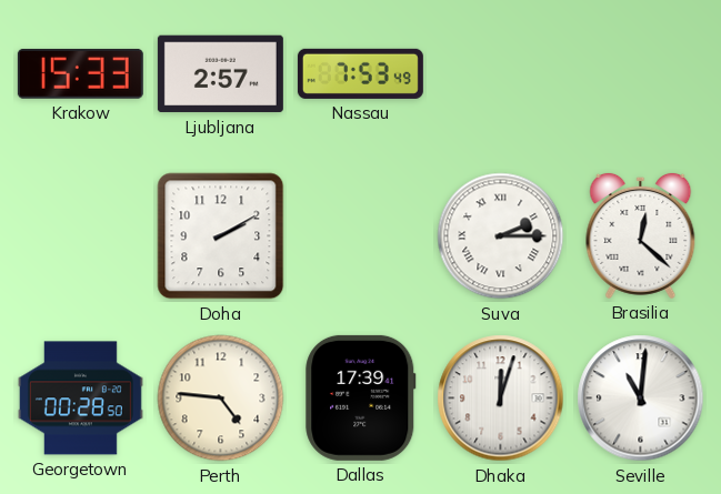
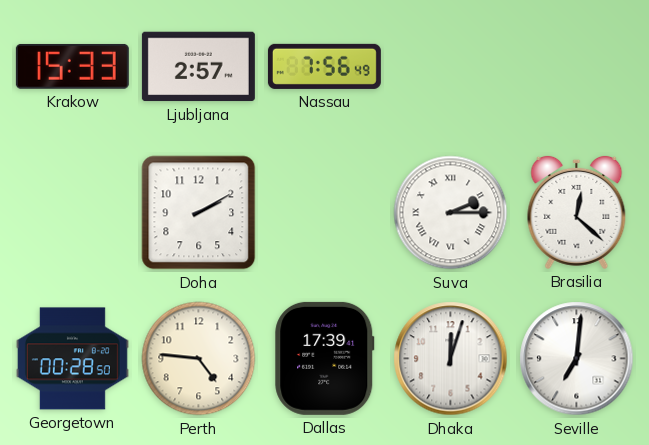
Nassau: 7:53 -> 7:56 (324, 66)
Seville: 11:01 -> 7:01 (577, 359)
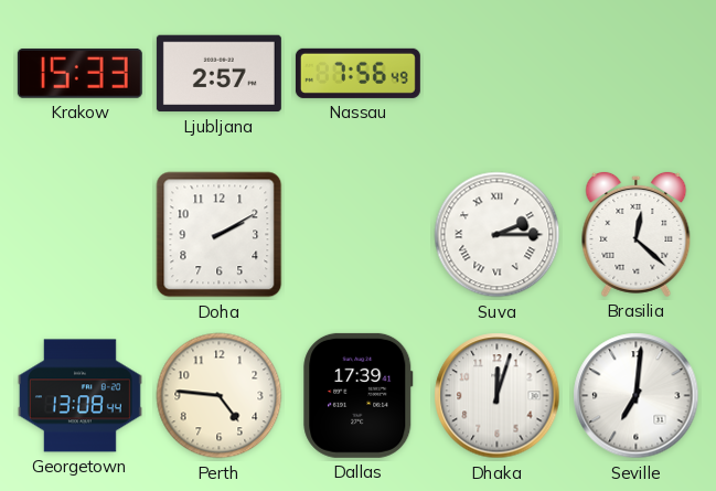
Georgetown: 00:28 -> 13:08 (79, 396)
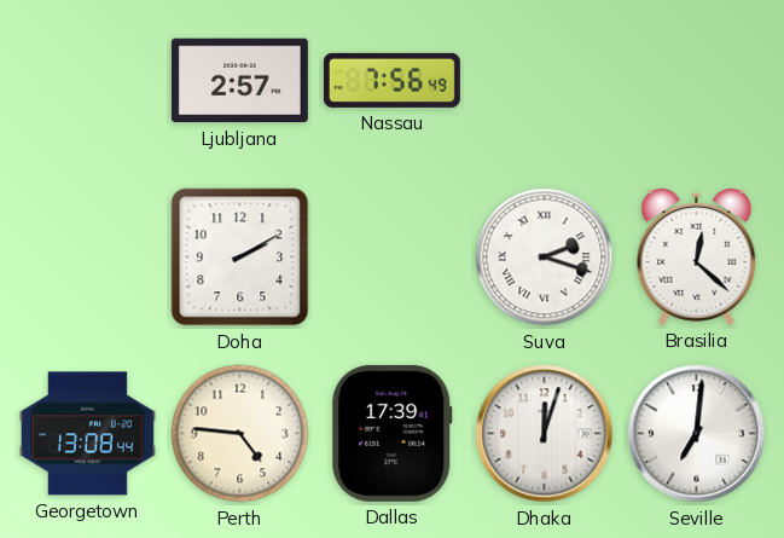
Krakow: 15:33 -> none (79, 73)
Suva: 2:15 -> 2:18 (545, 258)
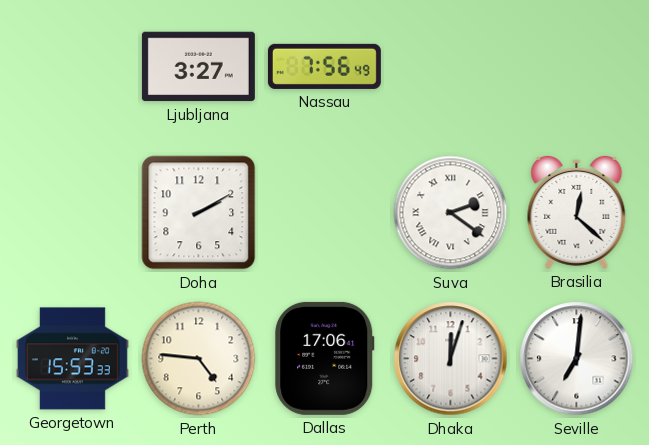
Ljubljana: 2:57 -> 3:27 (198, 67)
Suva: 2:18 -> 2:21 (451, 213)
Georgetown: 13:08 -> 15:53 (72, 359)
Dallas: 17:39 -> 17:06 (325, 358)
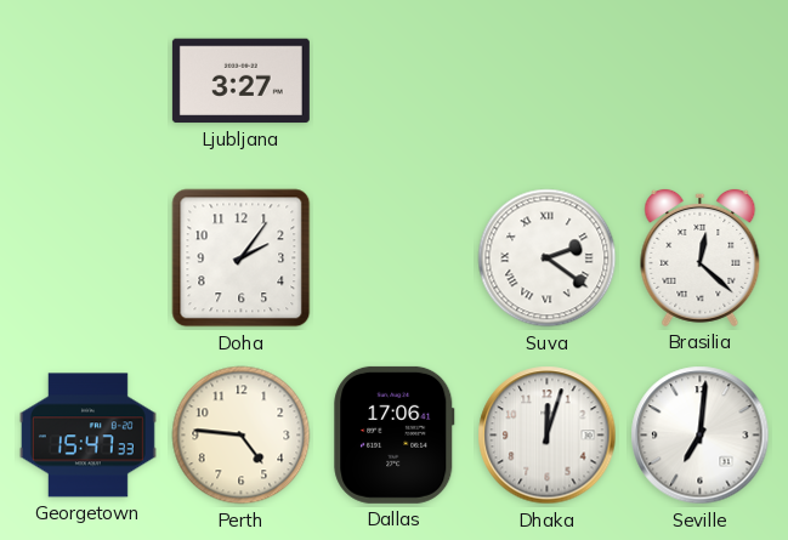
Nassau: 7:56 -> none (324, 66)
Doha: 2:10 -> 2:06 (242, 258)
Georgetown: 15:53 -> 15:47 (87, 436)
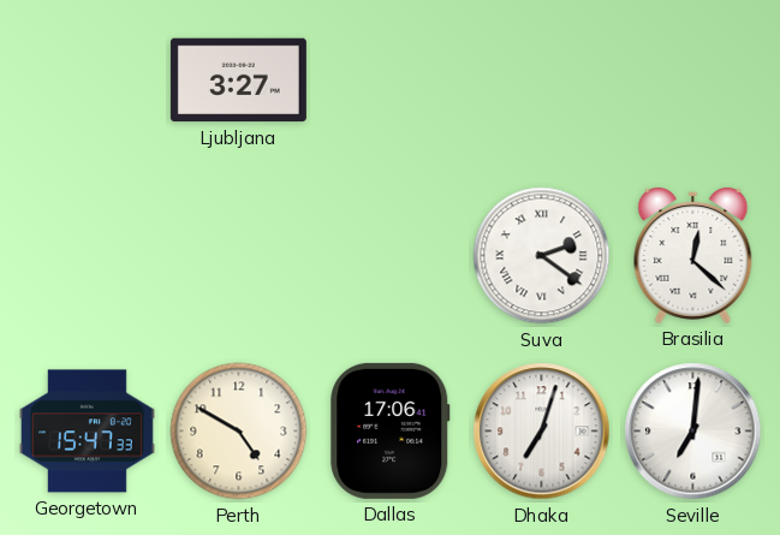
Doha: 2:06 -> none (242, 258)
Perth: 4:46 -> 4:50 (239, 432)
Dhaka: 12:03 -> 7:03 (542, 432)
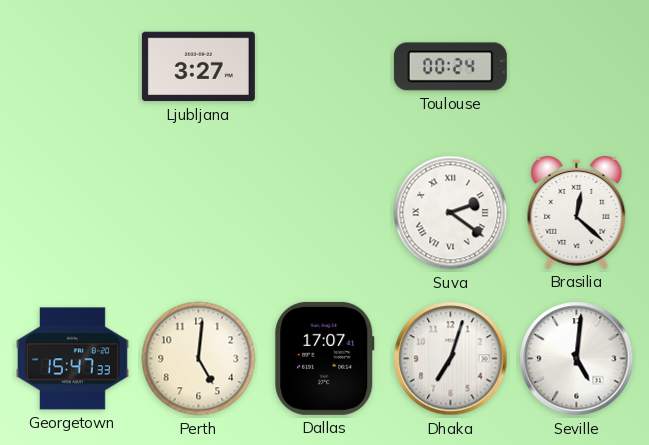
Toulouse: none -> 00:24 (450, 67)
Perth: 4:50 -> 5:01 (199, 359)
Dallas: 17:06 -> 17:07 (325, 358)
Seville: 7:01 -> 5:01 (577, 359)
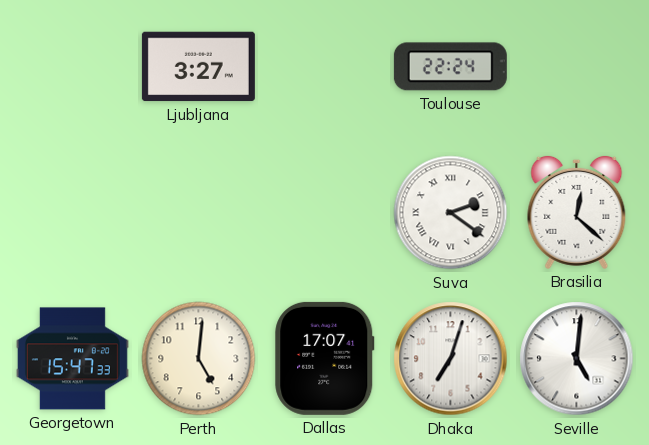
Toulouse: 00:24 -> 22:24 (450, 67)
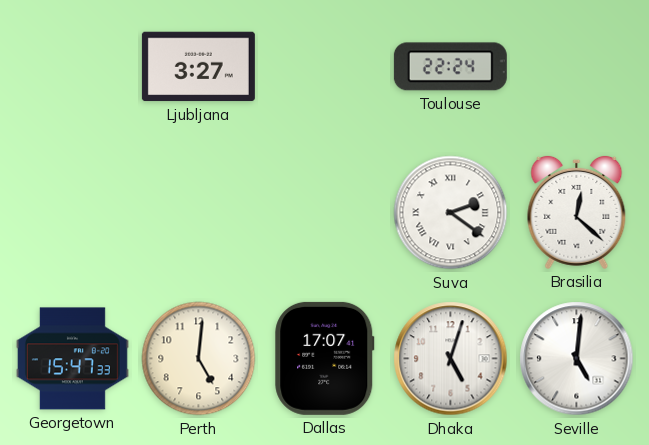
Dhaka: 7:03 -> 5:03 (451, 359)
